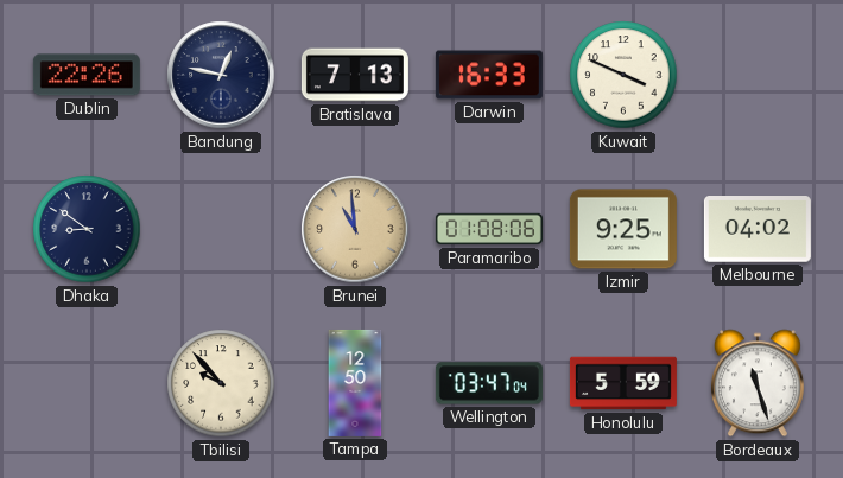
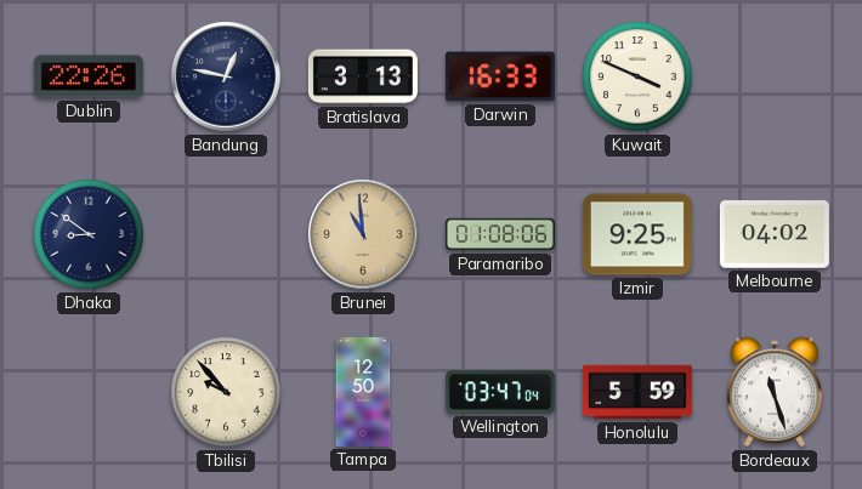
Bratislava: 7:13 -> 3:13 (363, 76)
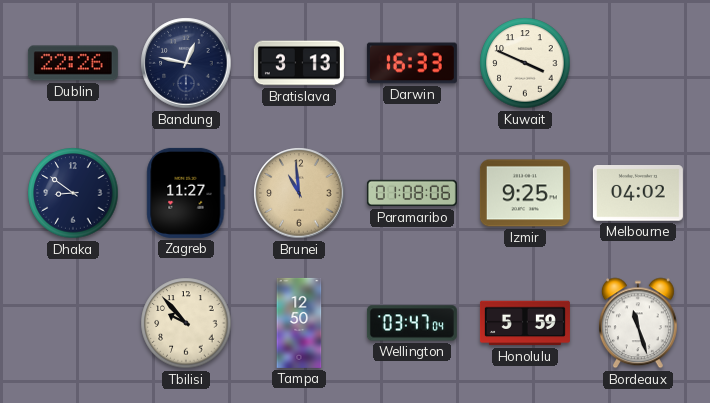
Zagreb: none -> 11:27 (186, 193)
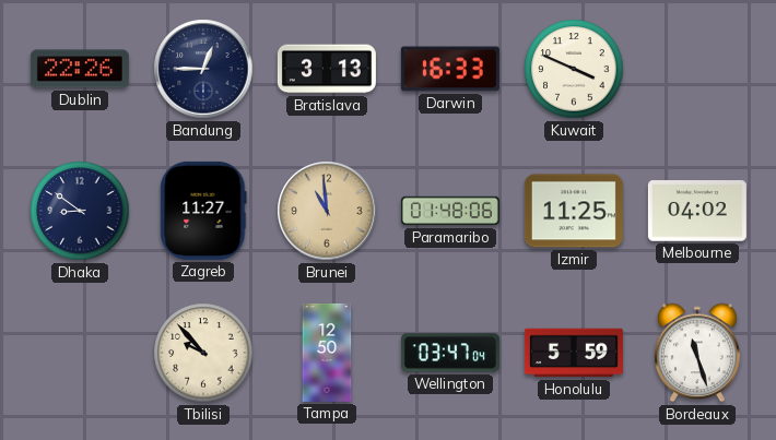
Bandung: 12:47 -> 12:45 (203, 69)
Paramaribo: 01:08 -> 01:48 (450, 211)
Izmir: 9:25 -> 11:25 (574, 211)
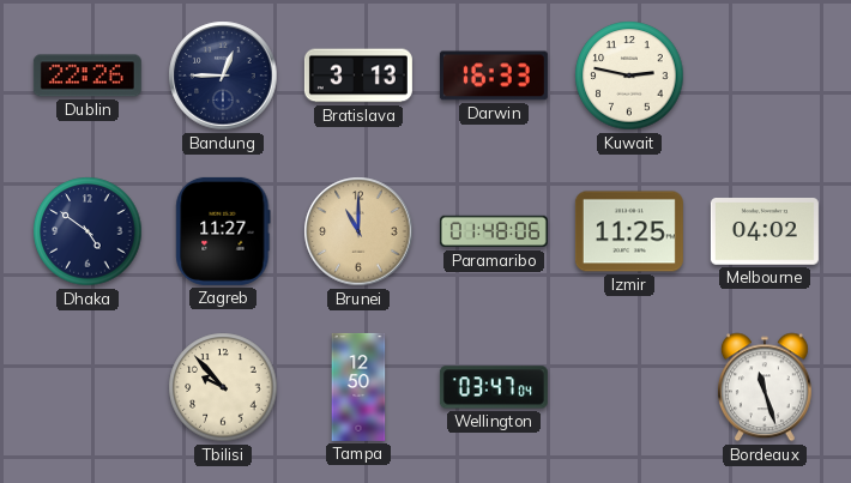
Kuwait: 3:49 -> 2:47 (629, 76)
Dhaka: 8:51 -> 4:51 (87, 231)
Brunei: 10:59 -> 11:00 (358, 231)
Honolulu: 5:59 -> none (574, 353)
